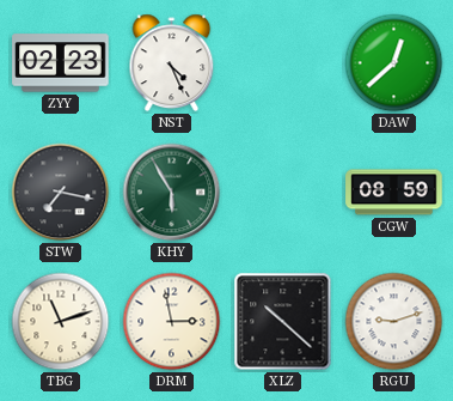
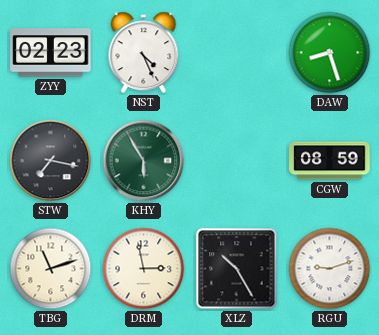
DAW: 12:38 -> 8:27 (330, 53)
XLZ: 10:22 -> 10:25 (237, 269)
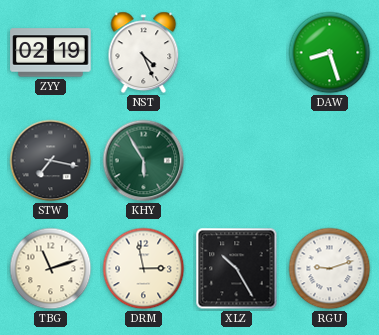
ZYY: 02:23 -> 02:19 (51, 53)
CGW: 08:59 -> none (330, 161)
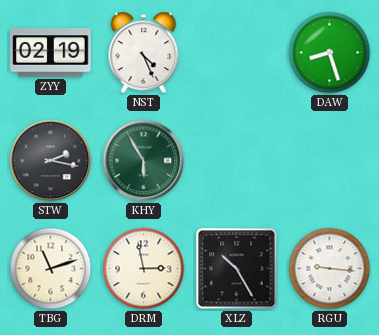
STW: 7:17 -> 2:17 (51, 161)
RGU: 9:12 -> 9:16 (330, 269)
